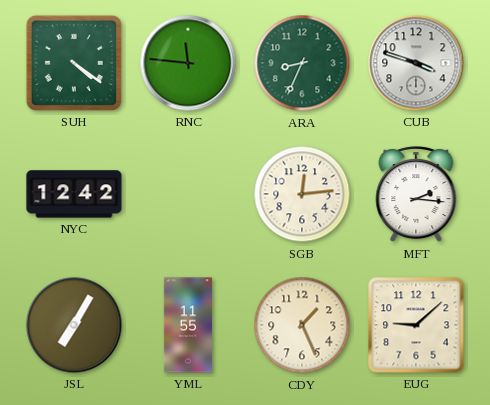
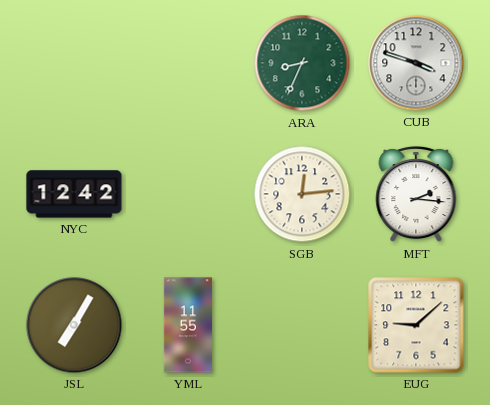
SUH: 4:21 -> none (74, 63)
RNC: 11:46 -> none (188, 63)
CDY: 1:26 -> none (302, 325)
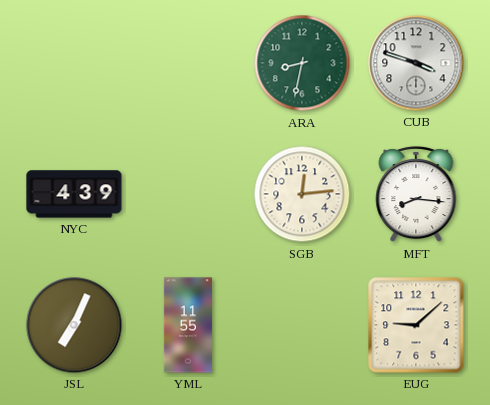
ARA: 8:34 -> 8:32 (302, 63)
NYC: 12:42 -> 4:39 (74, 194)
MFT: 2:16 -> 8:16 (416, 194)
JSL: 7:05 -> 7:04 (74, 325)
